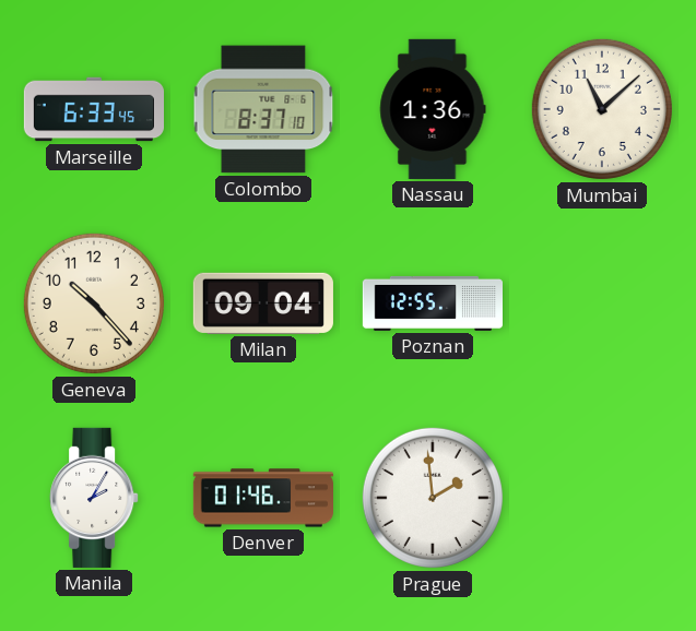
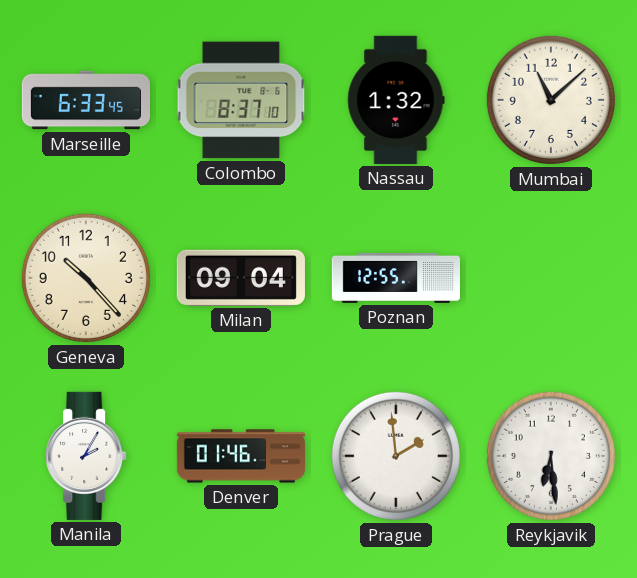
Nassau: 1:36 -> 1:32 (396, 100)
Reykjavik: none -> 6:29 (551, 456)
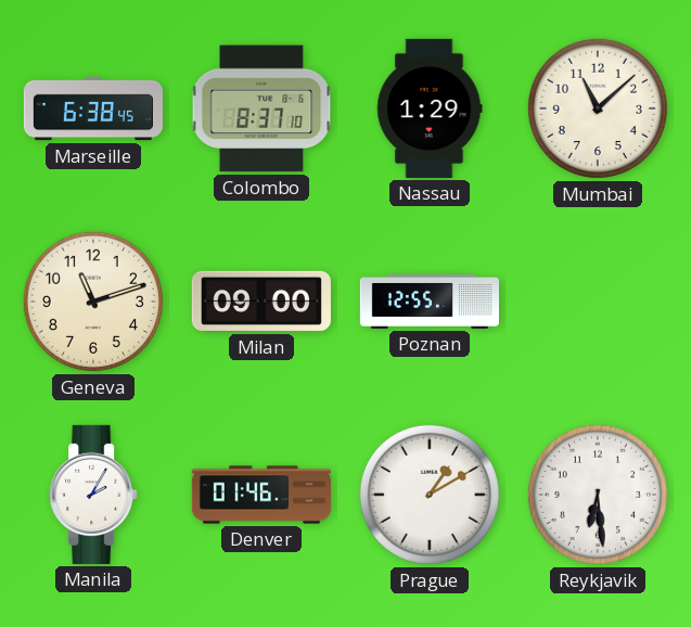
Marseille: 6:33 -> 6:38 (92, 108)
Nassau: 1:32 -> 1:29 (430, 108)
Geneva: 10:23 -> 11:12 (93, 302)
Milan: 09:04 -> 09:00 (261, 302)
Prague: 1:59 -> 1:10 (430, 495)
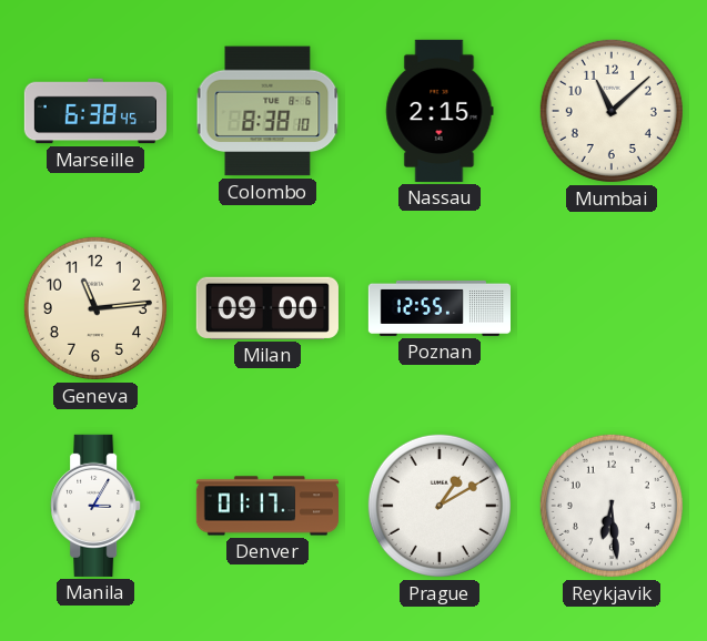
Colombo: 8:37 -> 8:38 (267, 111)
Nassau: 1:29 -> 2:15 (440, 111)
Geneva: 11:12 -> 11:14 (95, 308)
Manila: 2:05 -> 3:05 (95, 506)
Denver: 01:46 -> 01:17 (266, 506)
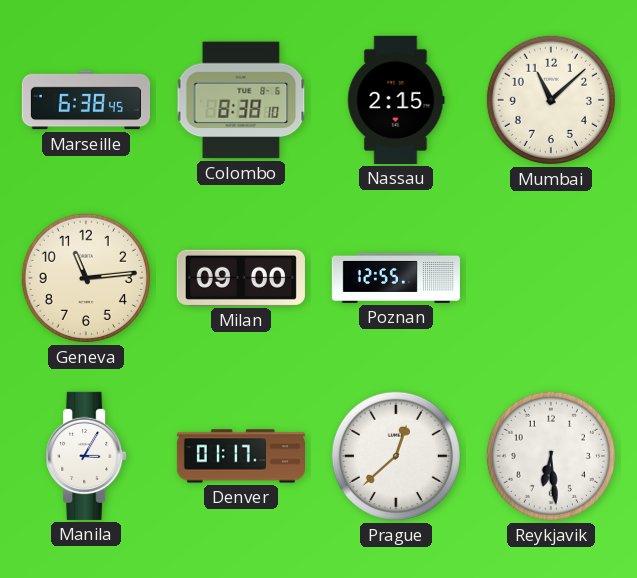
Prague: 1:10 -> 12:38 (396, 456)
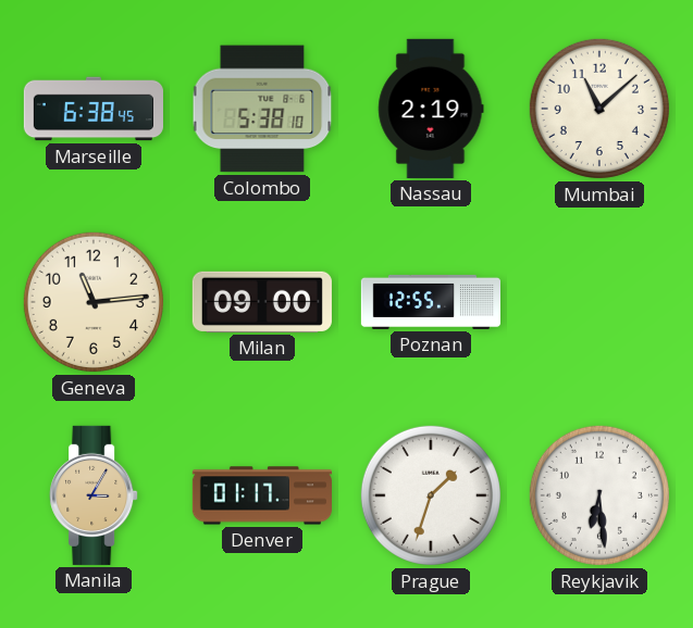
Colombo: 8:38 -> 5:38 (262, 109)
Nassau: 2:15 -> 2:19 (431, 109)
Manila dial: white -> champagne (94, 495)
Prague: 12:38 -> 1:33 (431, 495)
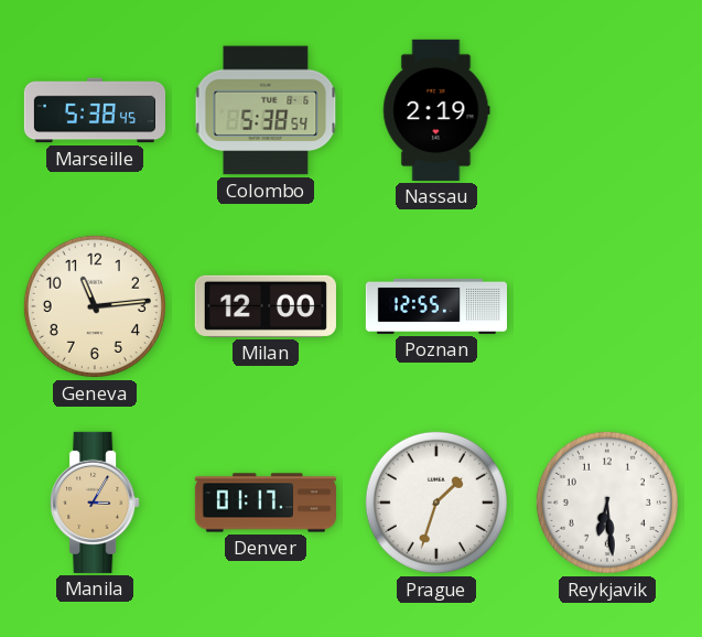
Marseille: 6:38 -> 5:38 (94, 110)
Colombo: 5:38:10 -> 5:38:54 (266, 110)
Mumbai: 11:08 -> none (599, 109)
Milan: 09:00 -> 12:00 (266, 306)
